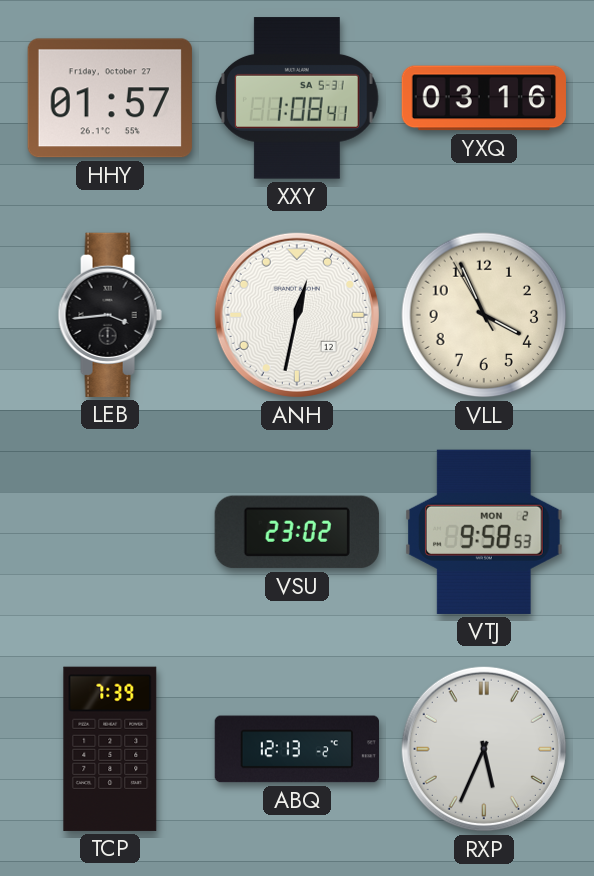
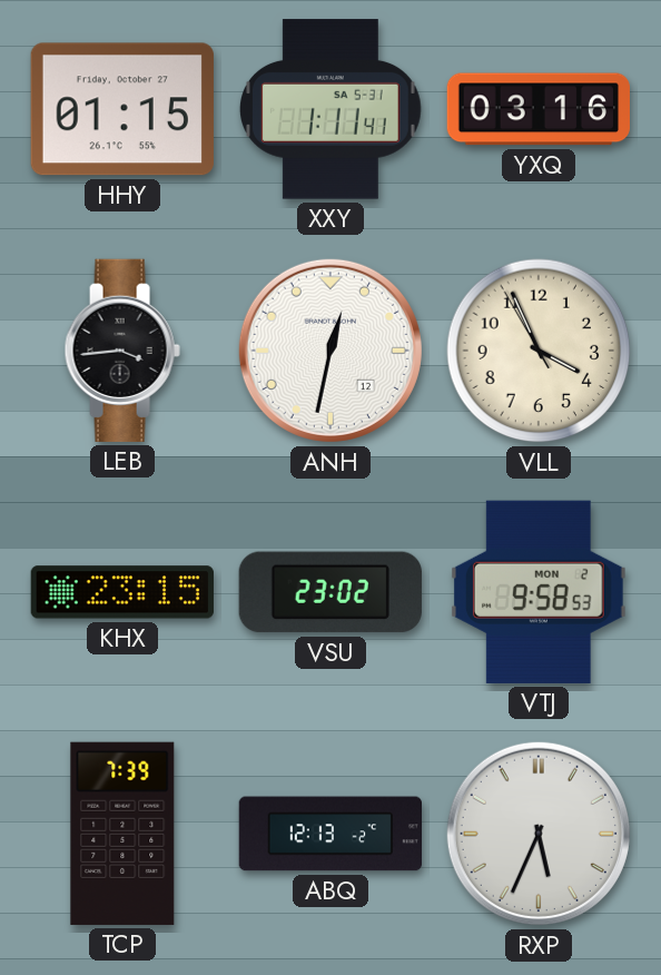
HHY: 01:57 -> 01:15 (122, 109)
XXY: 1:08 -> 1:11 (332, 109)
KHX: none -> 23:15 (122, 592)
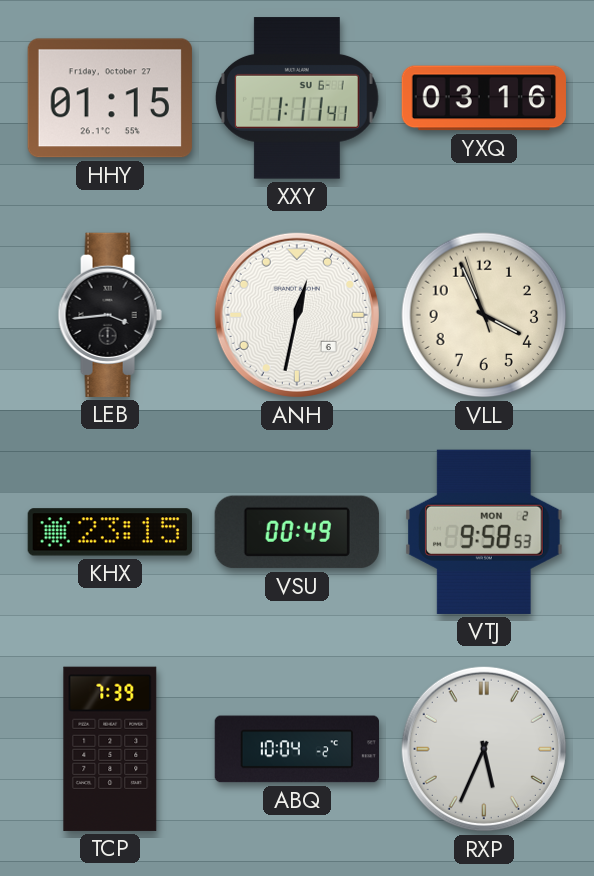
XXY date: SA 5-31 -> SU 6-1 (298, 98)
ANH date: 12 -> 6 (297, 315)
VLL: 3:55:55 -> 3:55:57 (484, 315)
VSU: 23:02 -> 00:49 (297, 532)
ABQ: 12:13 -> 10:04 (296, 749)
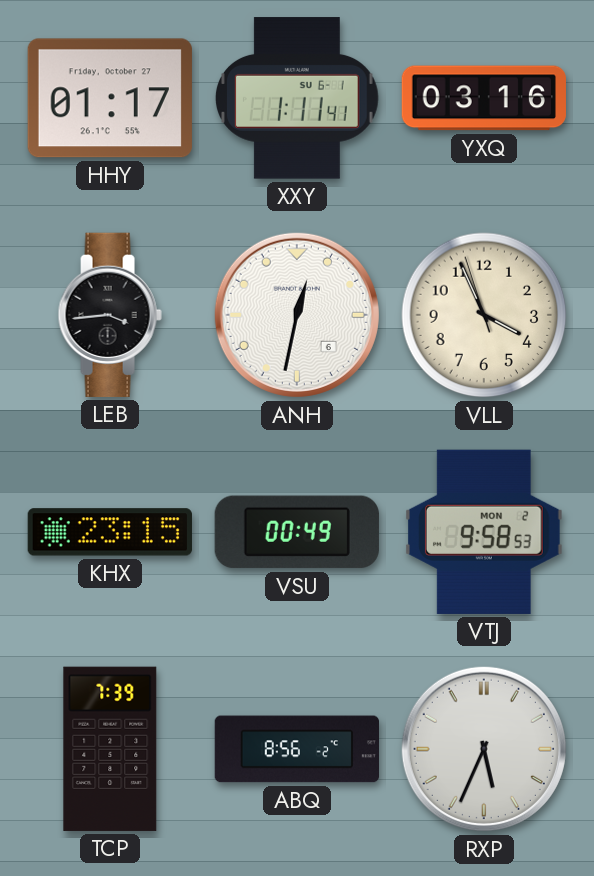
HHY: 01:15 -> 01:17 (110, 98)
ABQ: 10:04 -> 8:56 (296, 749)
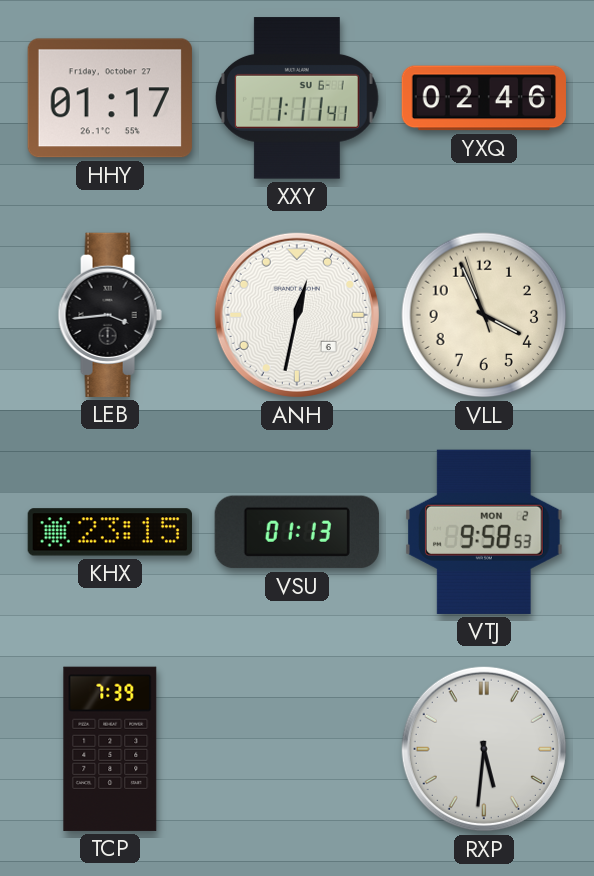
YXQ: 03:16 -> 02:46 (484, 98)
VSU: 00:49 -> 01:13 (297, 532)
ABQ: 8:56 -> none (296, 749)
RXP: 5:34 -> 5:31 (484, 749)
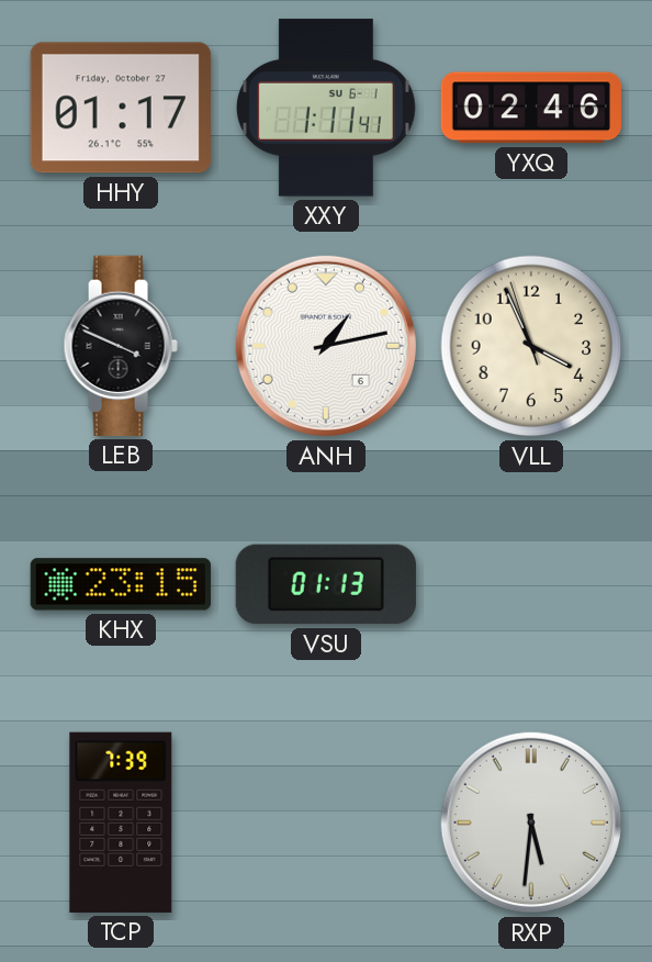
LEB: 3:44 -> 3:49 (121, 346)
ANH: 12:32 -> 1:13 (326, 346)
VTJ: 9:58 -> none (485, 532)
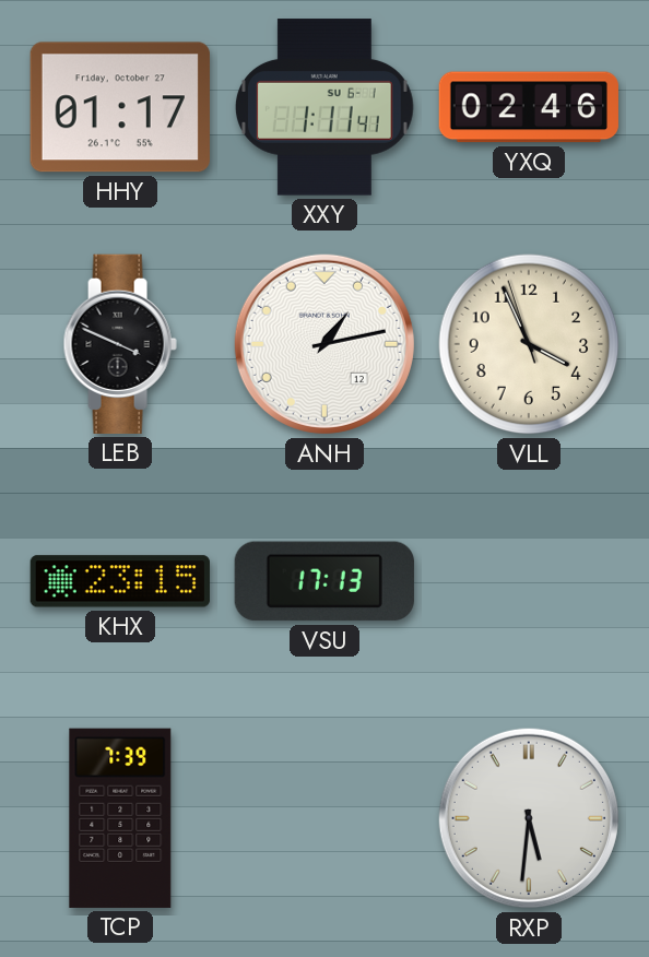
ANH date: 6 -> 12 (324, 344)
VSU: 01:13 -> 17:13 (324, 581)
